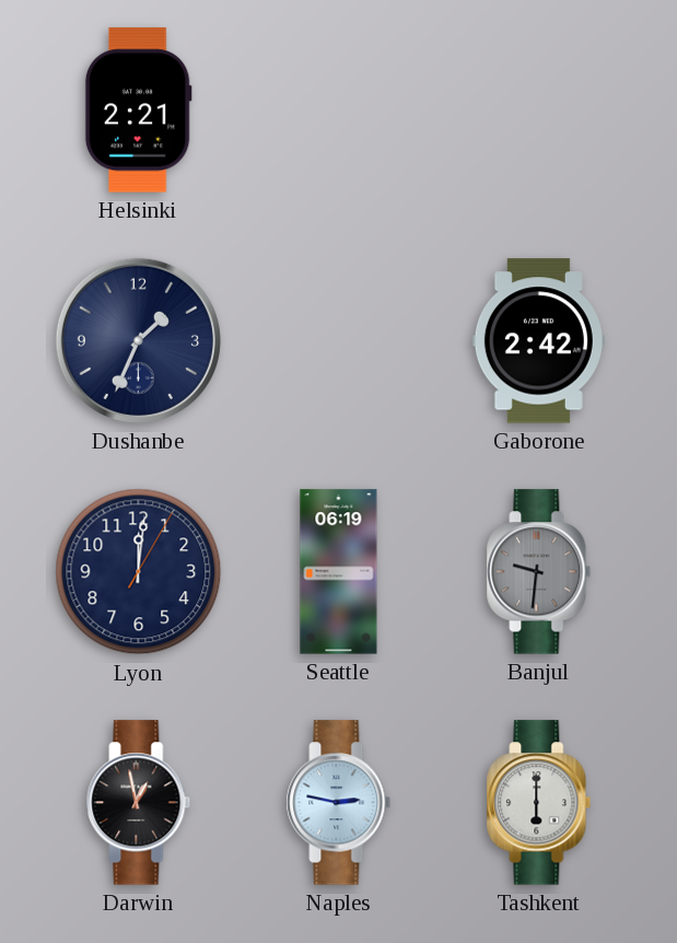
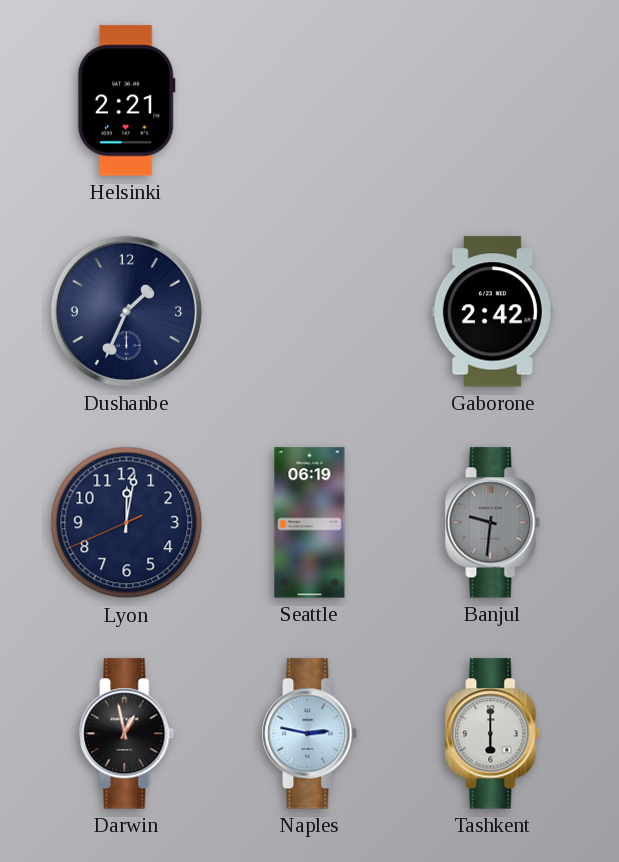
Lyon: 12:01:05 -> 12:01:41 (127, 523)
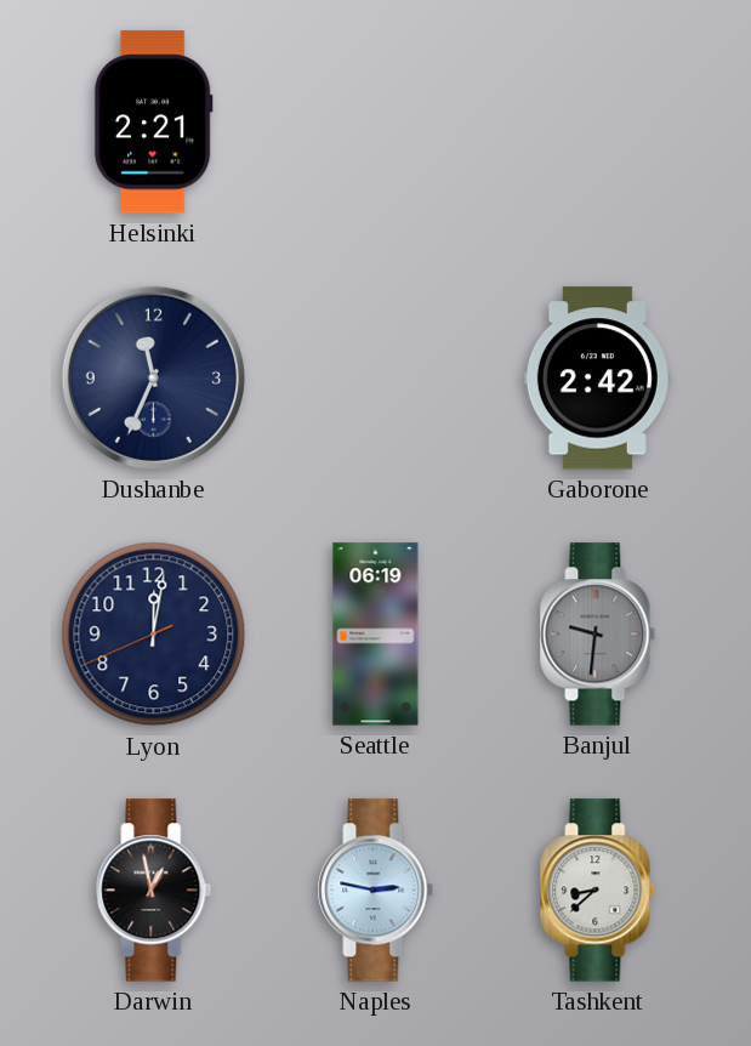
Dushanbe: 1:34 -> 11:34 (153, 377)
Tashkent: 6:00 -> 8:38 (598, 891)
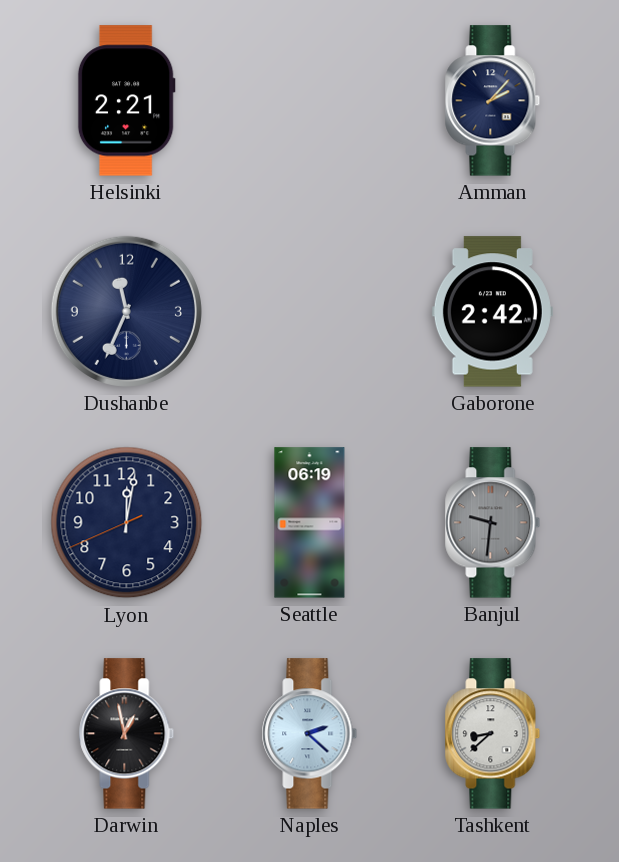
Amman: none -> 2:07 (493, 101)
Naples: 2:47 -> 2:22 (310, 734)
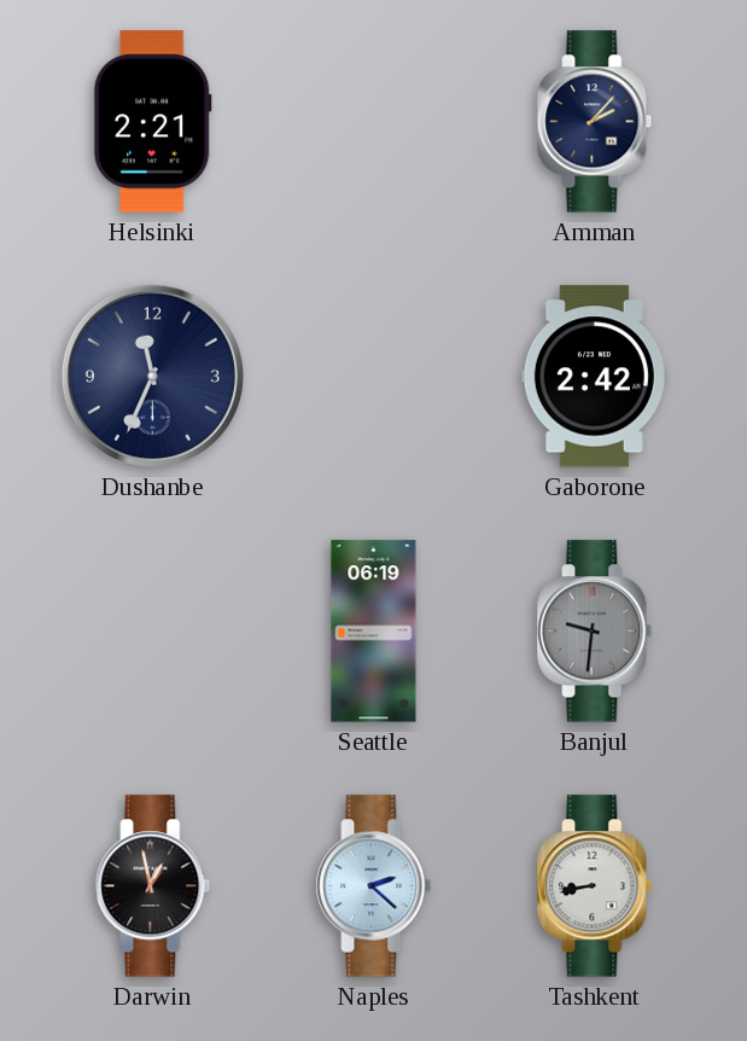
Lyon: 12:01 -> none (127, 523)
Tashkent: 8:38 -> 8:43 (595, 886)
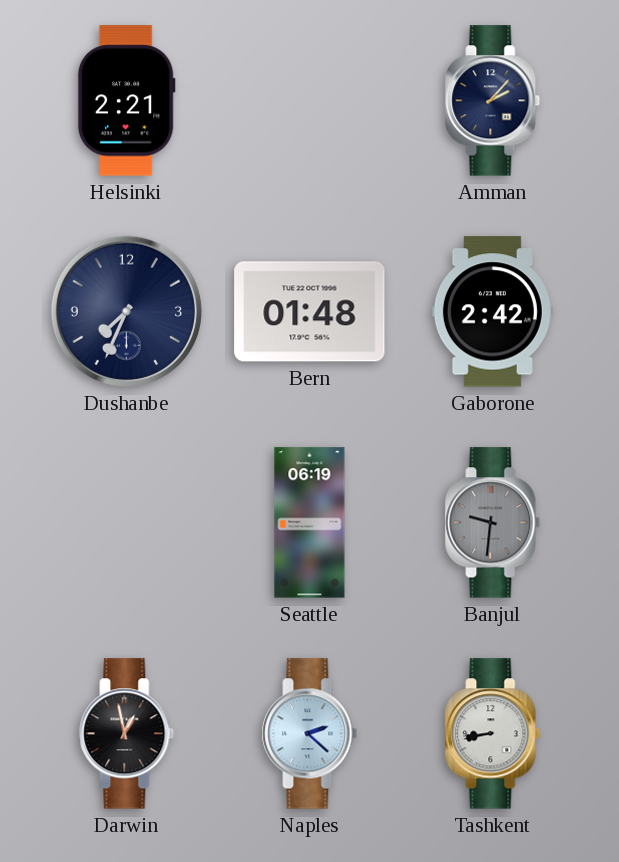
Dushanbe: 11:34 -> 7:34 (126, 311)
Bern: none -> 01:48 (310, 312)
